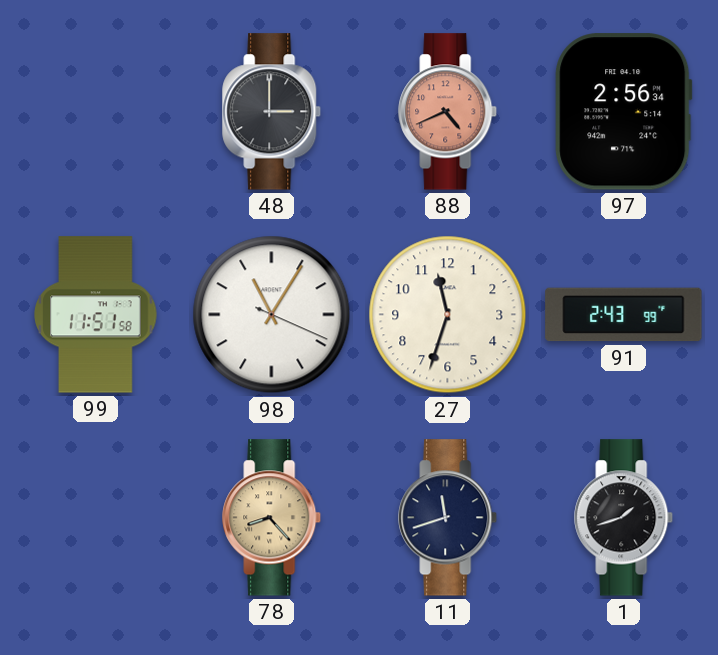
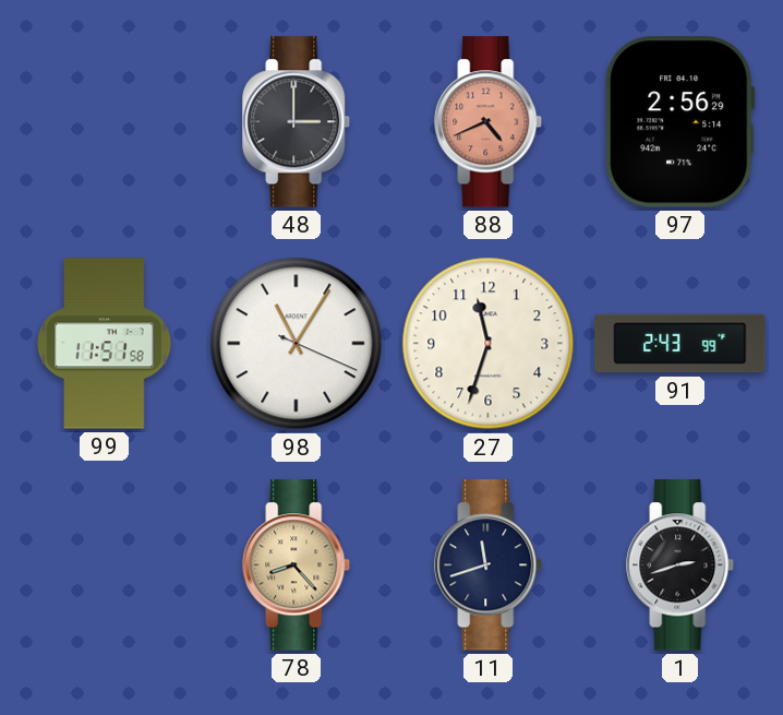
97: 2:56:34 -> 2:56:29 (680, 122)
1: 1:42 -> 2:42 (680, 565)
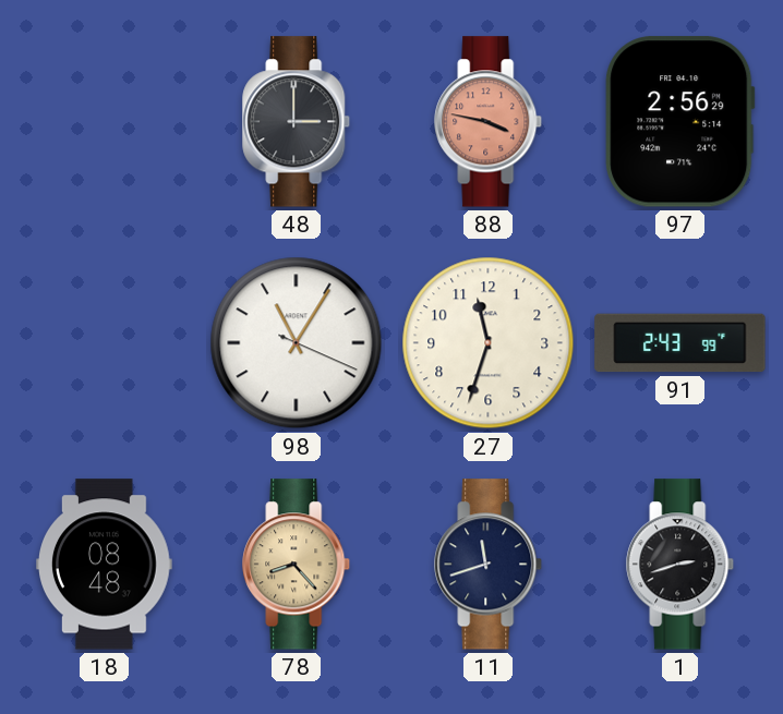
88: 4:41 -> 3:47 (489, 122)
99: 11:51 -> none (105, 344)
18: none -> 08:48 (105, 565)
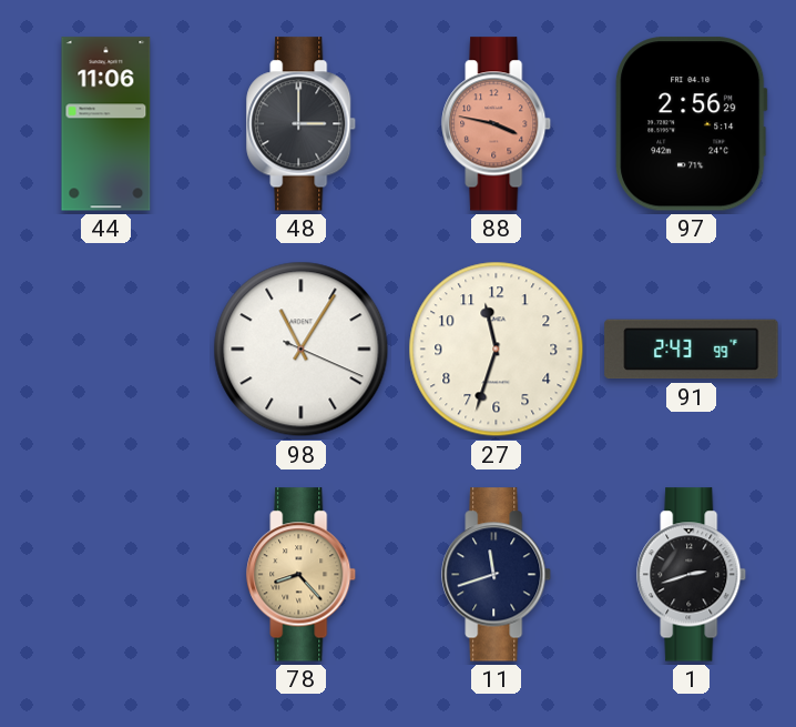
44: none -> 11:06 (106, 124)
18: 08:48 -> none (105, 565)
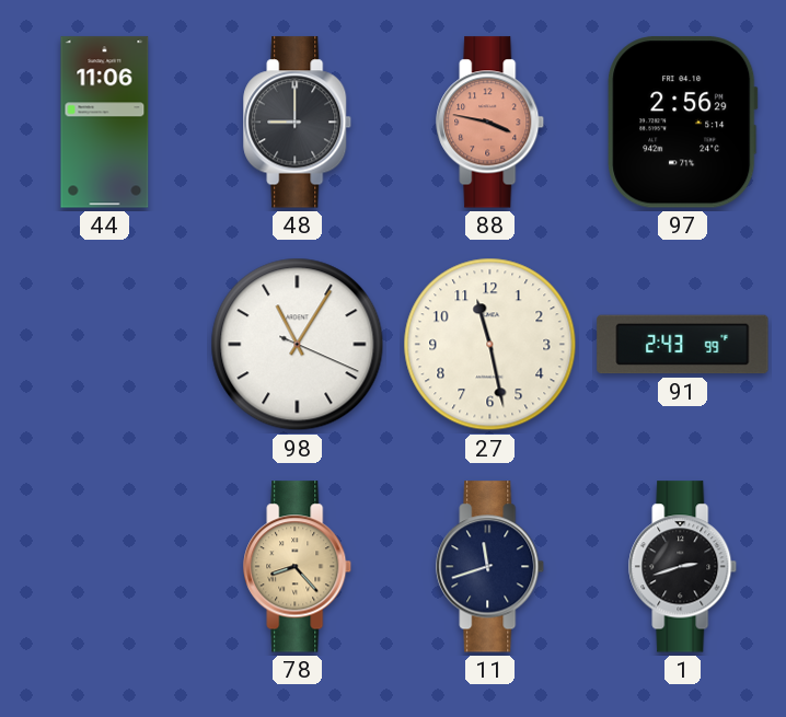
48: 3:00 -> 9:00 (298, 123)
27: 11:33 -> 11:28 (490, 345)
